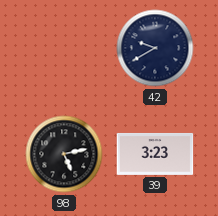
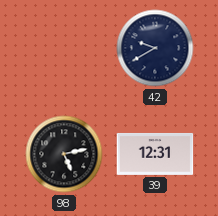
39: 3:23 -> 12:31 (155, 154)
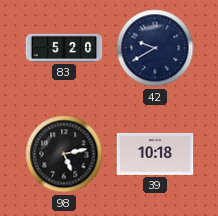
83: none -> 5:20 (64, 48)
39: 12:31 -> 10:18 (155, 154)
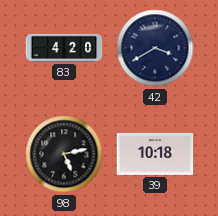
83: 5:20 -> 4:20 (64, 48)
42: 9:40 -> 3:40 (155, 48)
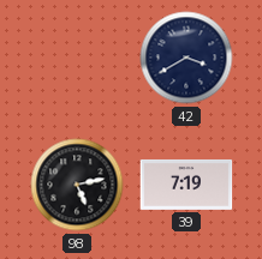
83: 4:20 -> none (64, 48)
39: 10:18 -> 7:19 (186, 185)
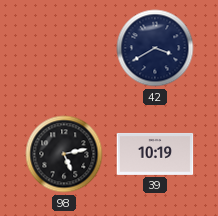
39: 7:19 -> 10:19 (155, 154)
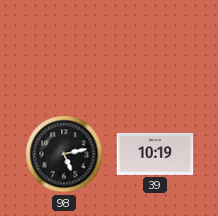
42: 3:40 -> none (155, 48)
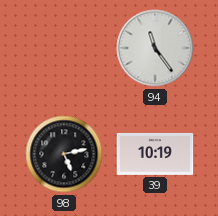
94: none -> 11:24 (155, 48)
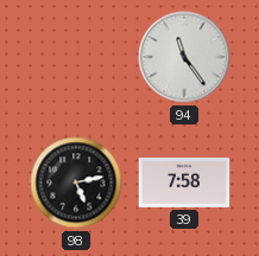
39: 10:19 -> 7:58 (184, 183)
